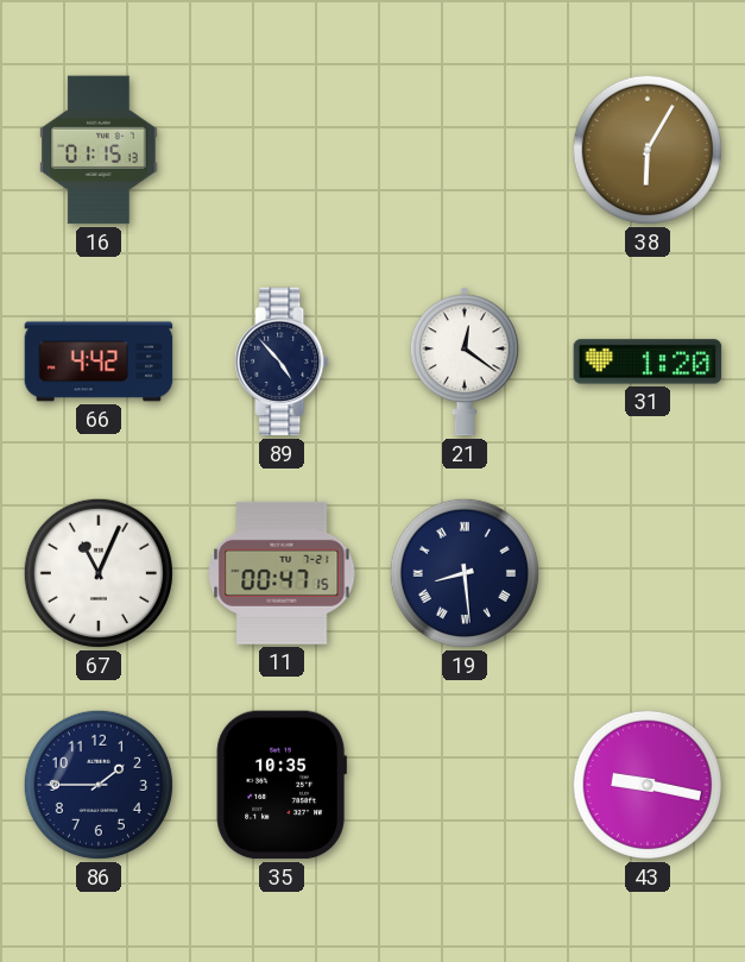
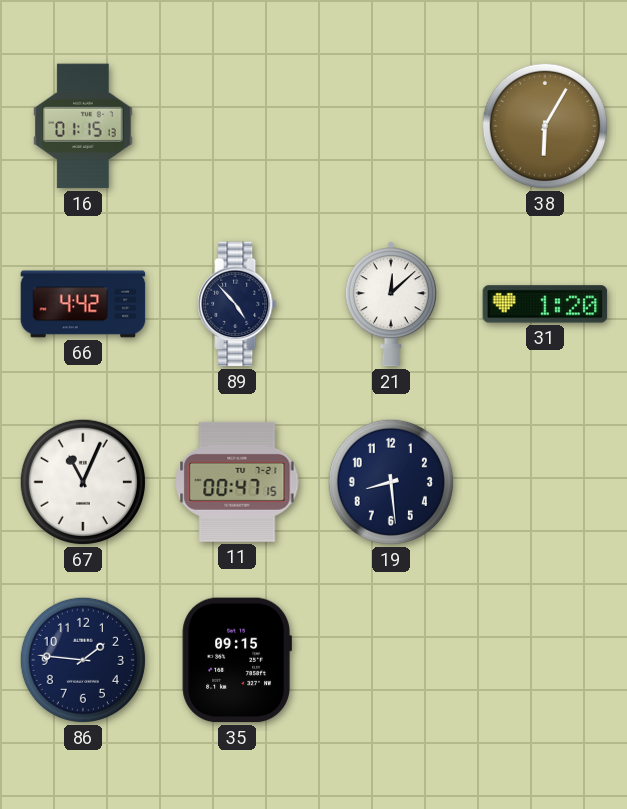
21: 12:21 -> 12:08 (391, 304)
19 numerals: Roman -> Arabic (391, 482)
86: 1:45 -> 1:46 (83, 660)
35: 10:35 -> 09:15 (237, 660)
43: 9:17 -> none (648, 785)
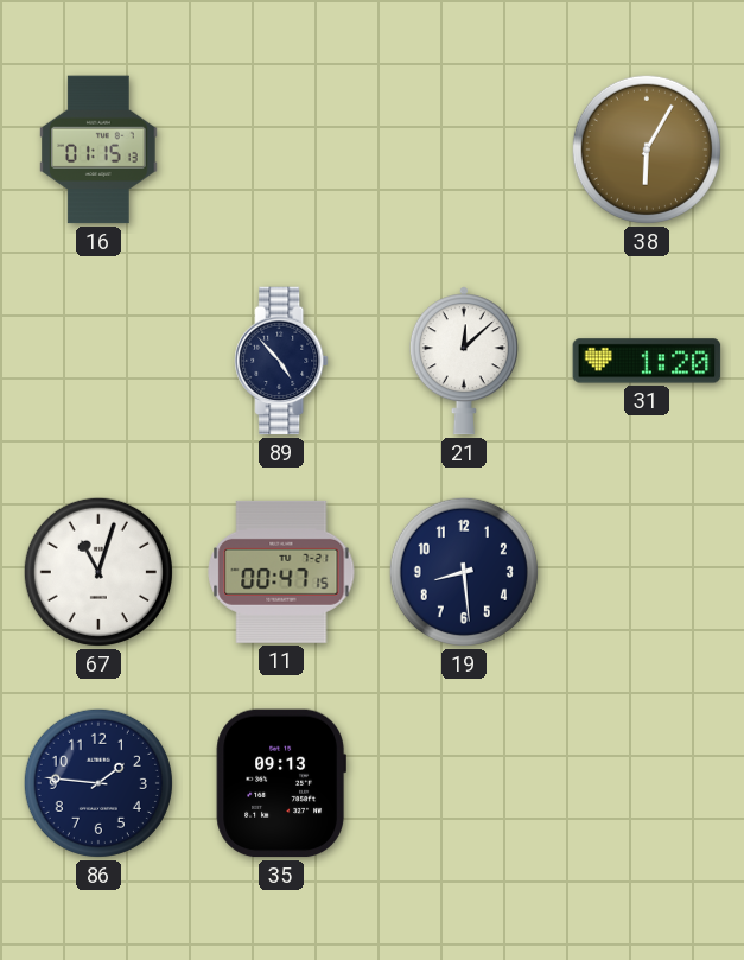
66: 4:42 -> none (83, 304)
67: 11:04 -> 11:03 (98, 572)
35: 09:15 -> 09:13 (281, 783)
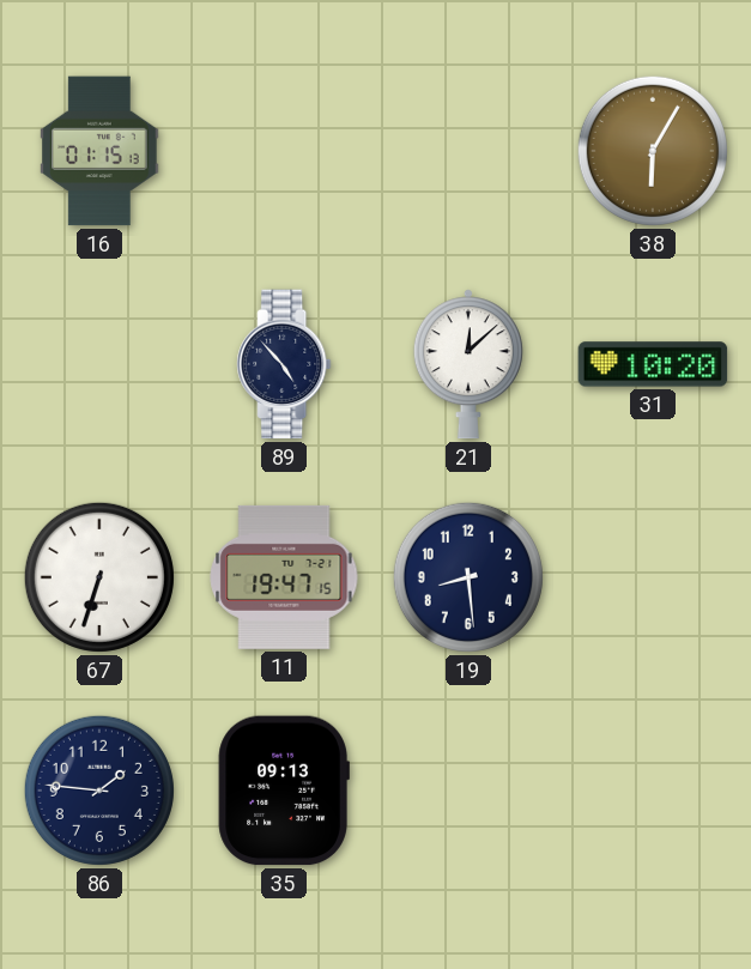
31: 1:20 -> 10:20 (653, 364)
67: 11:03 -> 6:33 (99, 577)
11: 00:47 -> 19:47 (284, 577)
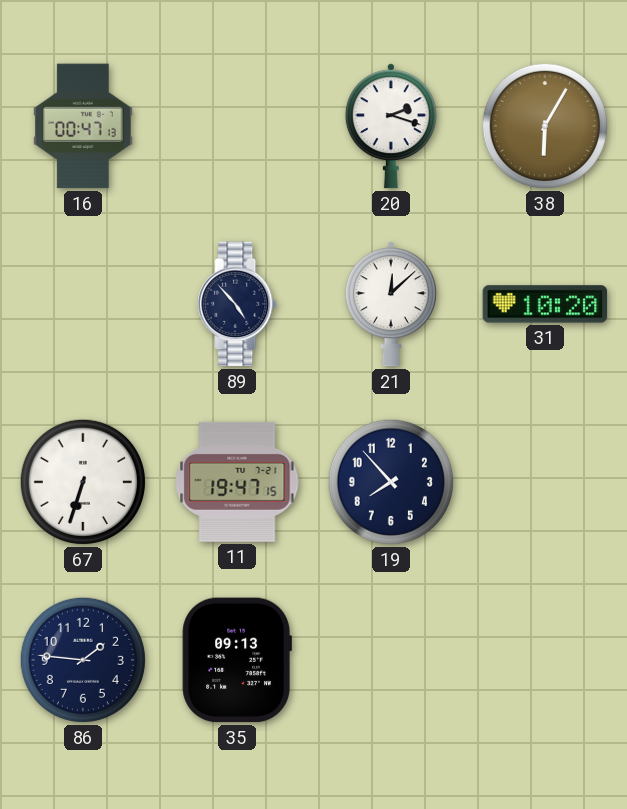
16: 01:15 -> 00:47 (83, 126)
20: none -> 2:18 (391, 126)
19: 8:29 -> 7:53 (391, 482)
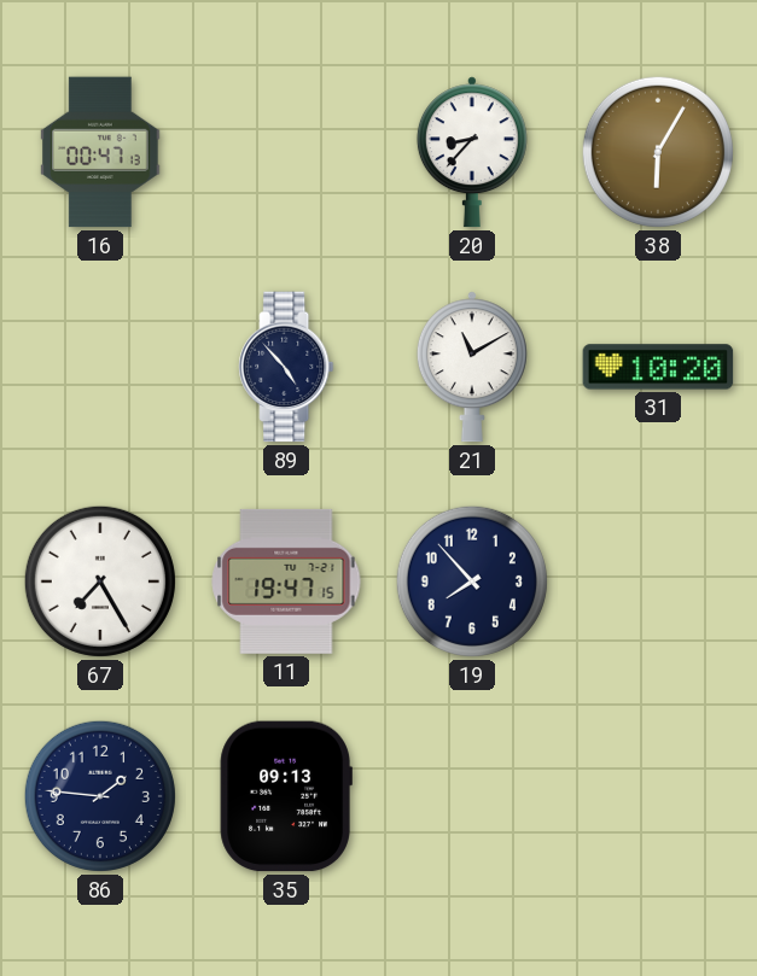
20: 2:18 -> 8:37 (472, 152)
21: 12:08 -> 11:10 (472, 367)
67: 6:33 -> 7:25 (100, 581)
